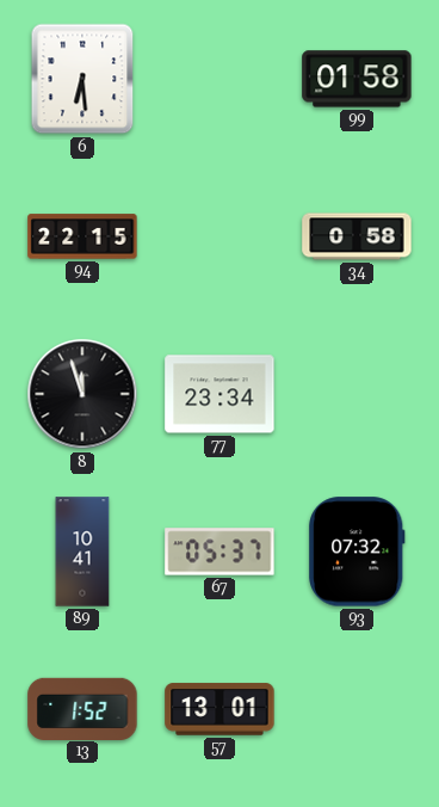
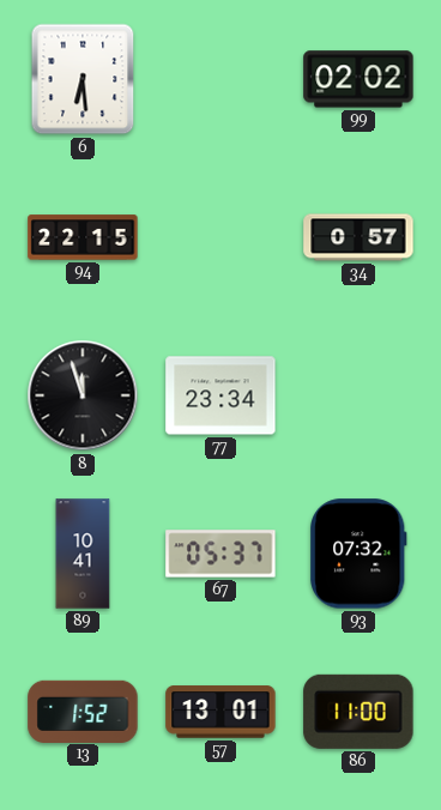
99: 01:58 -> 02:02 (358, 79)
34: 0:58 -> 0:57 (358, 237)
86: none -> 11:00 (358, 712)
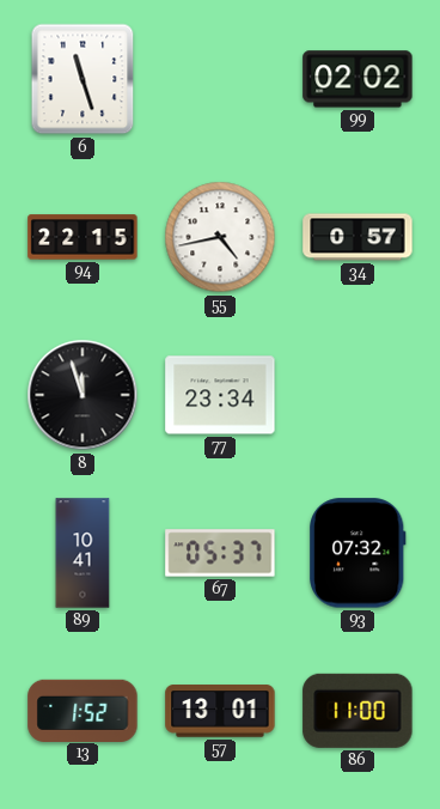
6: 6:29 -> 11:27 (82, 79)
55: none -> 4:43 (220, 237)
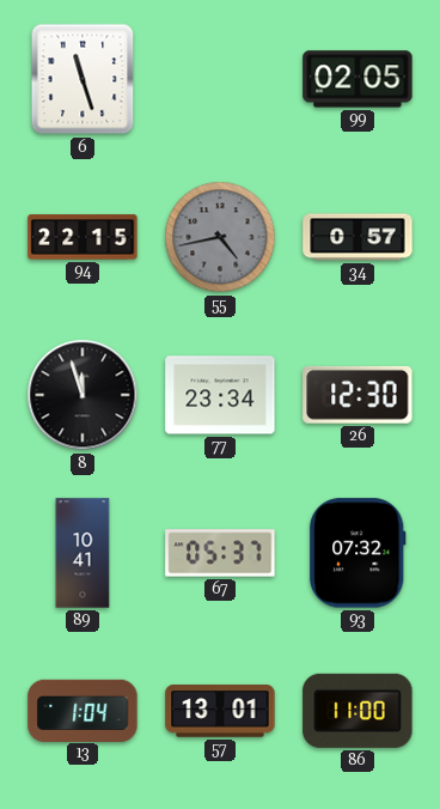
99: 02:02 -> 02:05 (357, 79)
55 dial: white -> grey (220, 237)
26: none -> 12:30 (357, 395)
13: 1:52 -> 1:04 (82, 710)
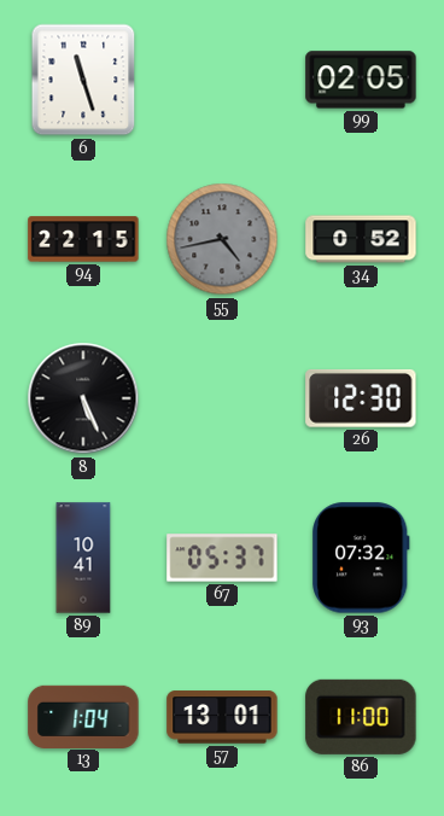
34: 0:57 -> 0:52 (361, 239)
8: 11:57 -> 5:26 (83, 398)
77: 23:34 -> none (220, 395)
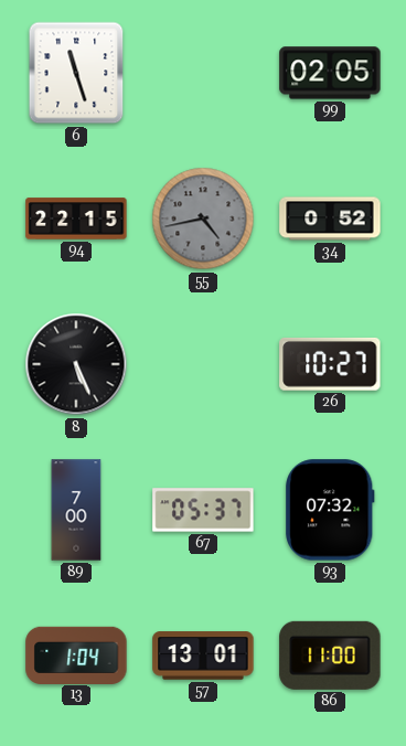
26: 12:30 -> 10:27 (330, 364)
89: 10:41 -> 7:00 (76, 510)
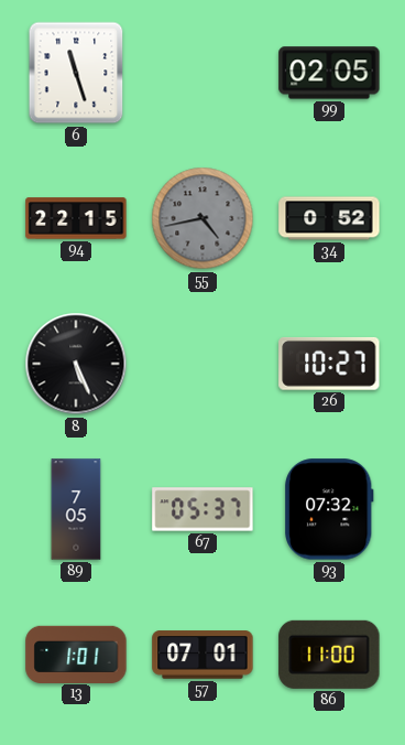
89: 7:00 -> 7:05 (76, 509)
13: 1:04 -> 1:01 (76, 654)
57: 13:01 -> 07:01 (202, 655)
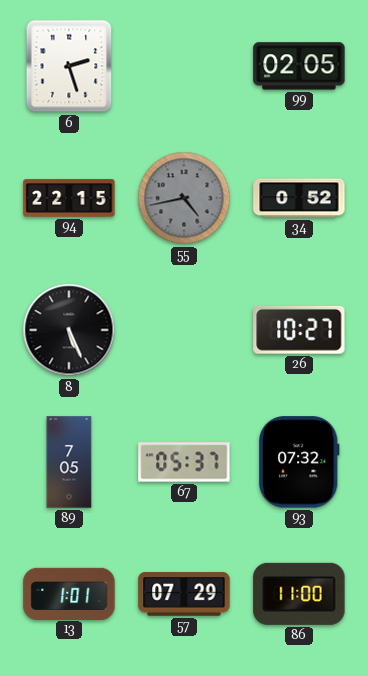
6: 11:27 -> 2:27 (69, 66)
57: 07:01 -> 07:29 (184, 594)
